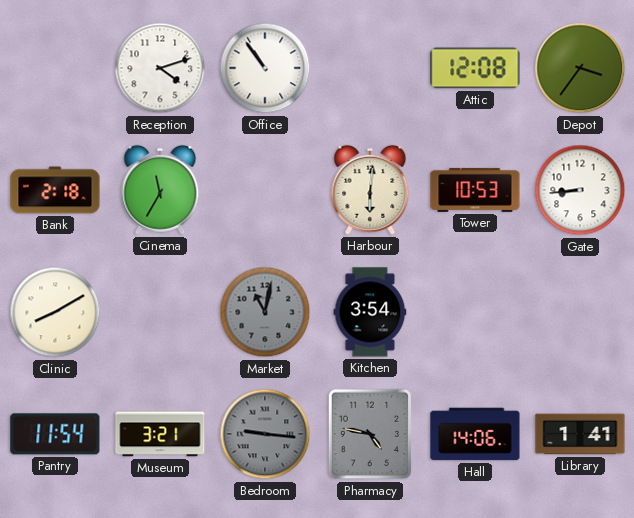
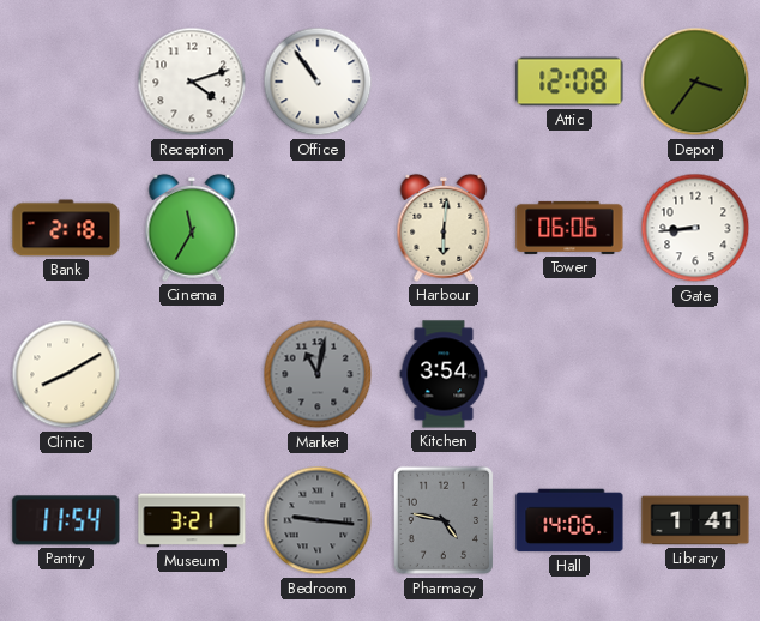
Tower: 10:53 -> 06:06 (569, 228)
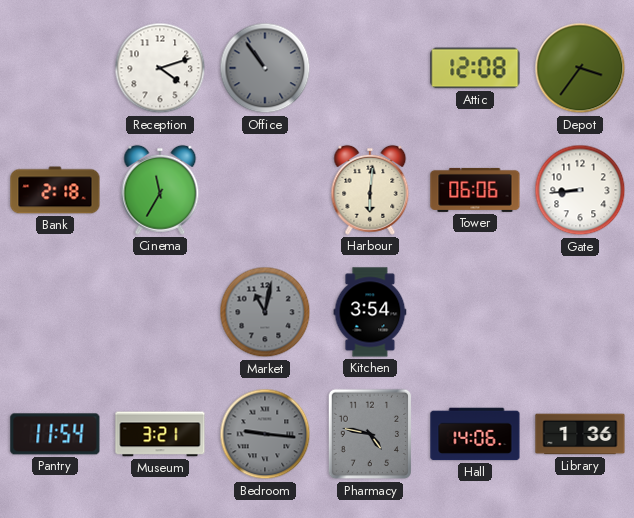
Office dial: white -> grey (265, 68)
Clinic: 8:10 -> none (66, 374)
Library: 1:41 -> 1:36 (580, 434)
